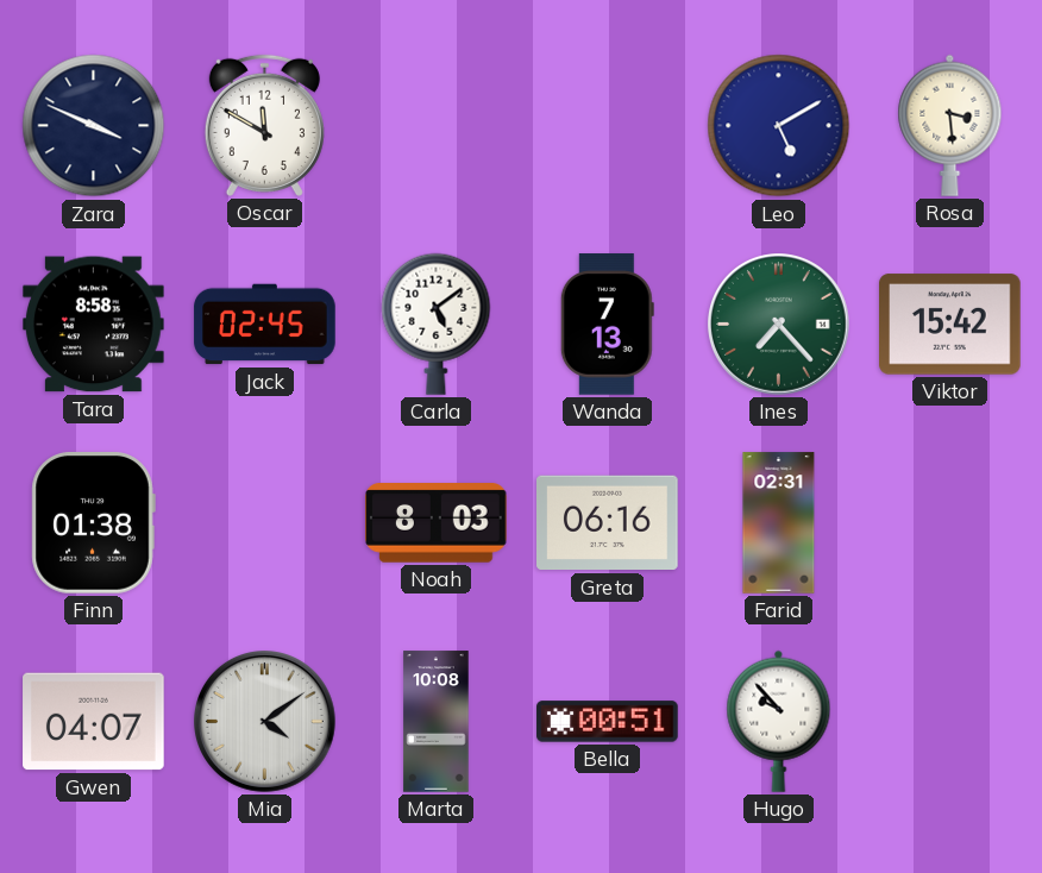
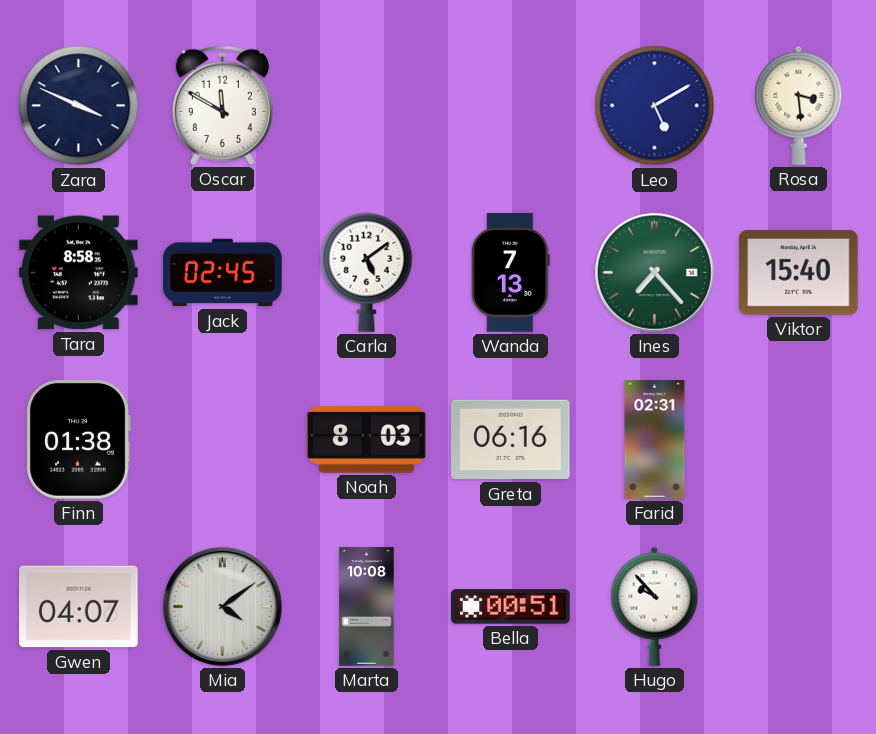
Viktor: 15:42 -> 15:40 (799, 273)
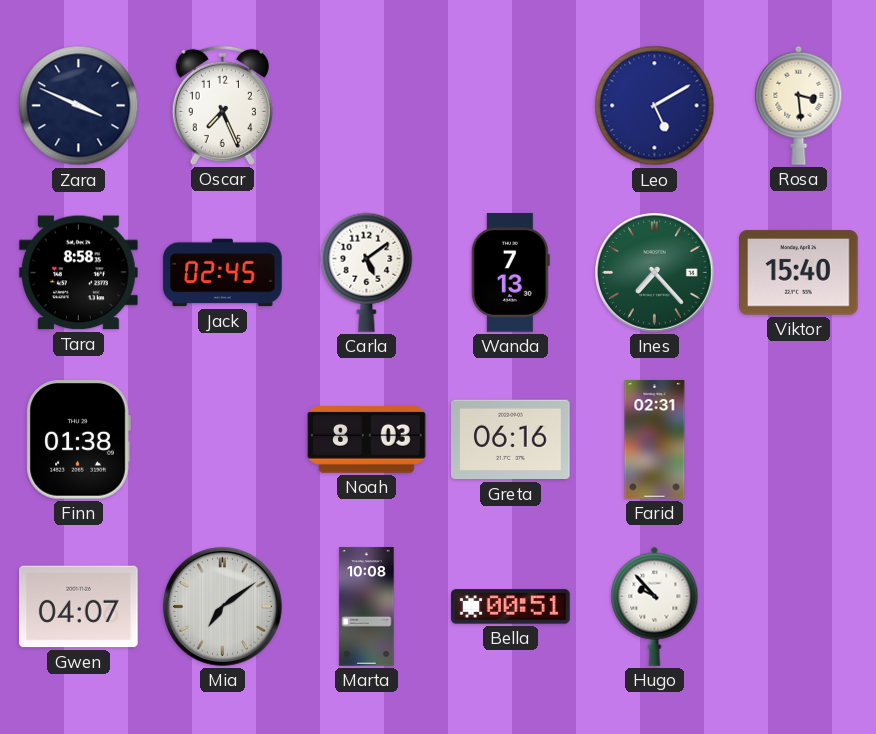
Oscar: 11:50 -> 7:26 (222, 105)
Mia: 4:09 -> 7:09 (223, 607)
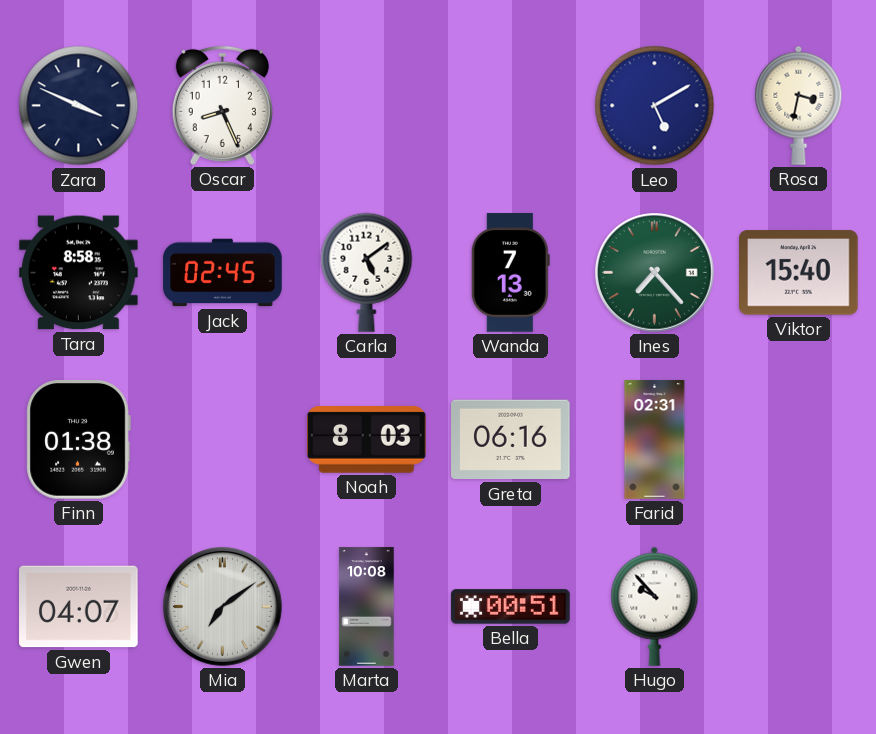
Oscar: 7:26 -> 8:26 (222, 105)
Rosa: 3:29 -> 3:32 (799, 105)
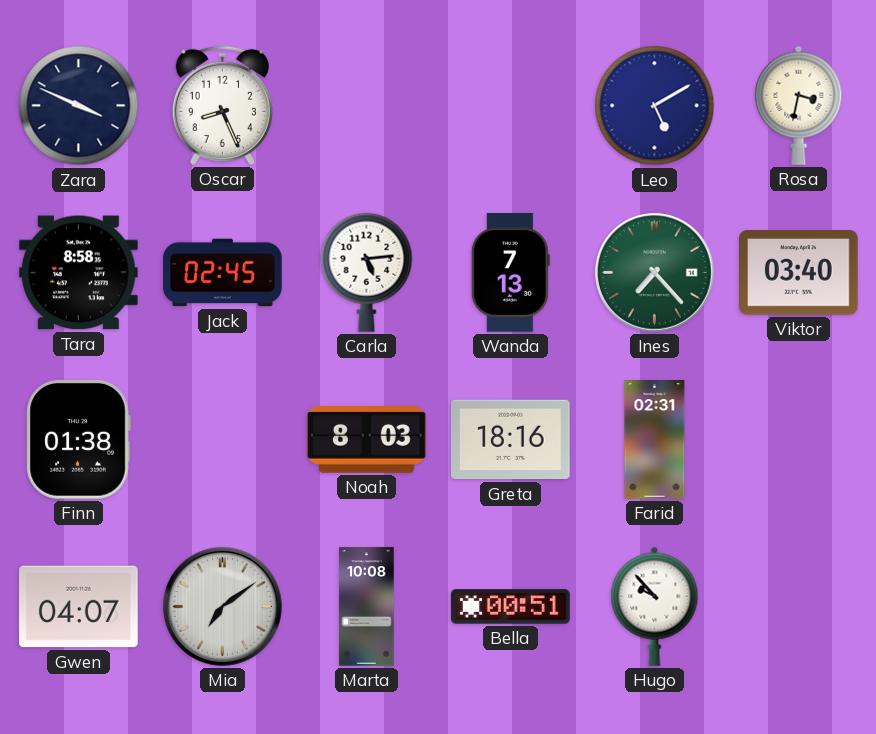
Carla: 5:09 -> 5:14 (367, 272)
Viktor: 15:40 -> 03:40 (799, 273)
Greta: 06:16 -> 18:16 (511, 440)
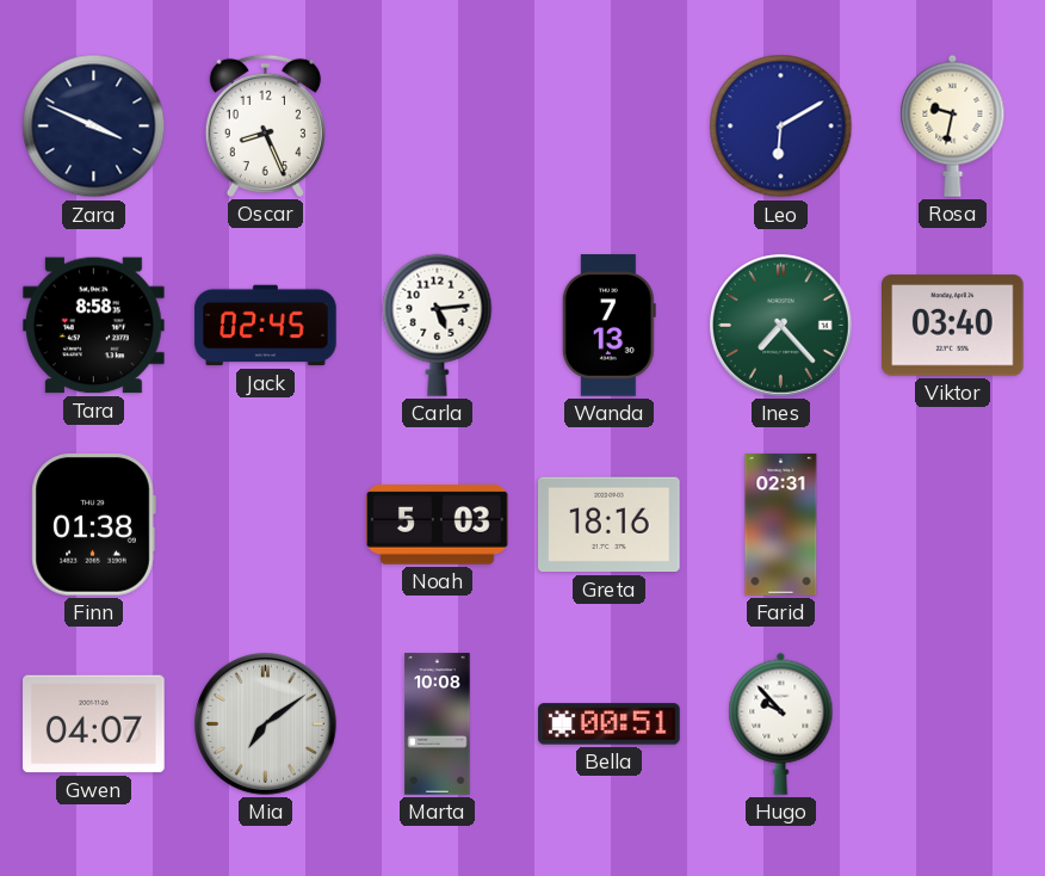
Leo: 5:10 -> 6:10 (781, 127)
Rosa: 3:32 -> 9:32 (953, 125)
Noah: 8:03 -> 5:03 (438, 525)
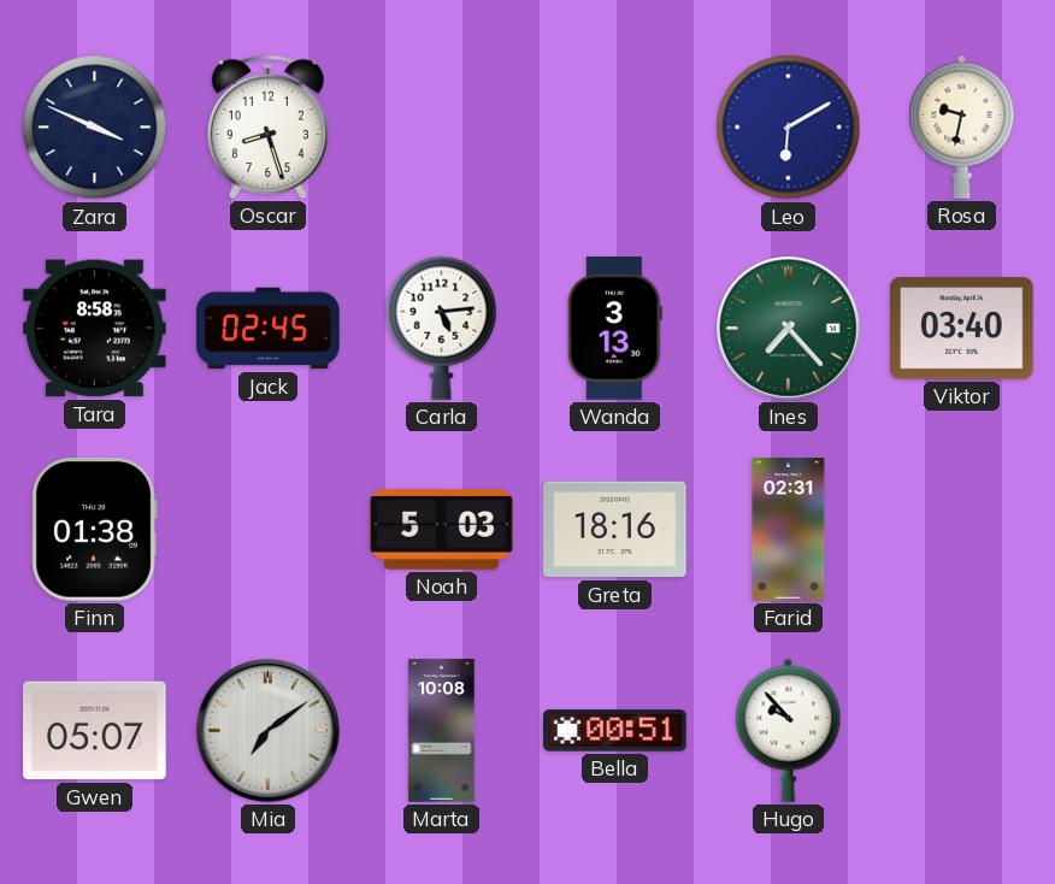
Oscar: 8:26 -> 8:27 (267, 126)
Wanda: 7:13 -> 3:13 (614, 329)
Gwen: 04:07 -> 05:07 (95, 731)
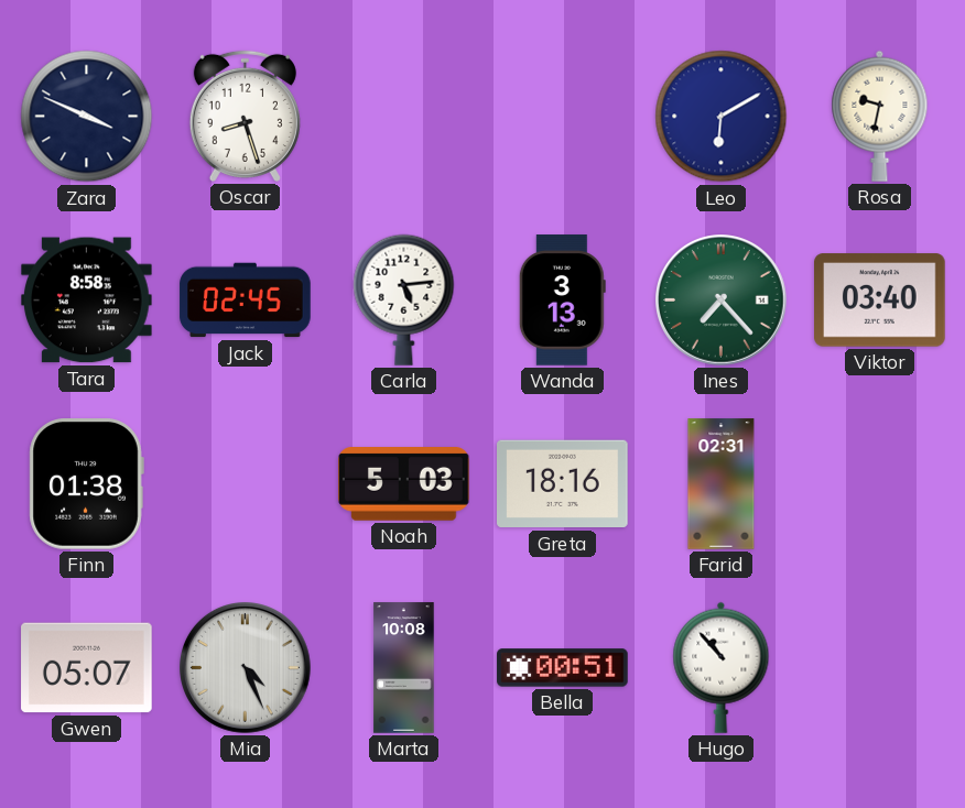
Mia: 7:09 -> 4:26 (246, 668)
Hugo: 9:53 -> 10:53 (722, 667)
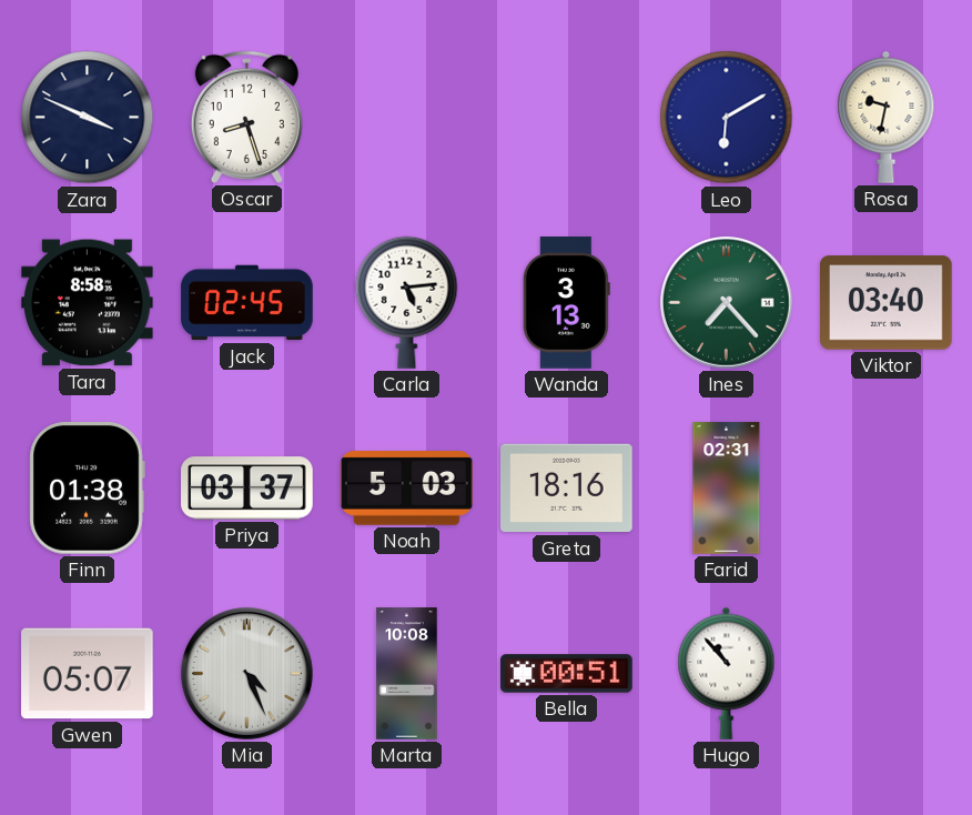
Priya: none -> 03:37 (247, 489)
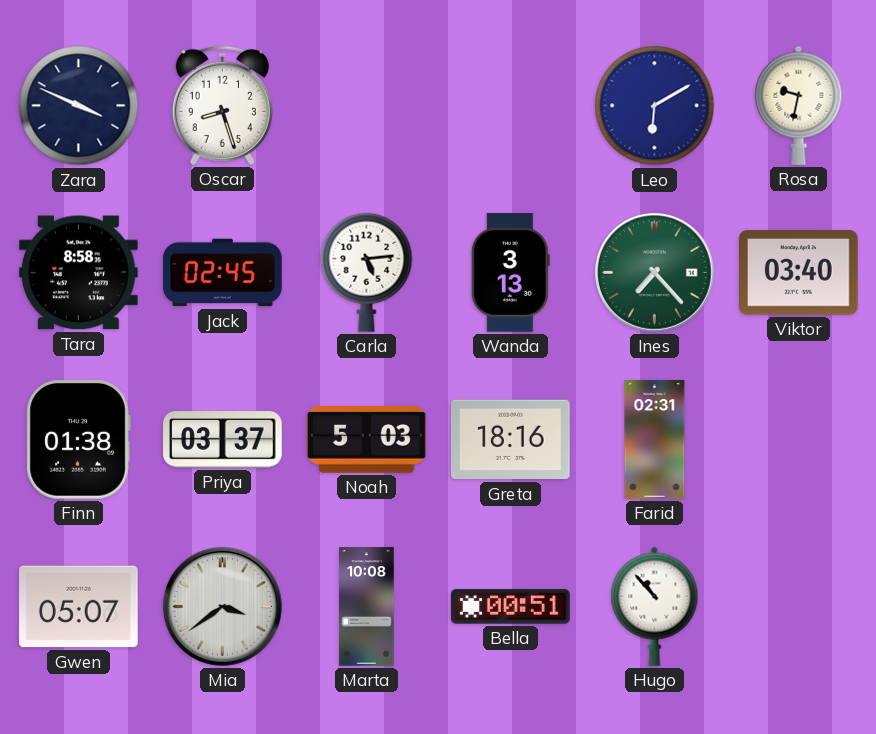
Mia: 4:26 -> 3:39 (223, 607)
